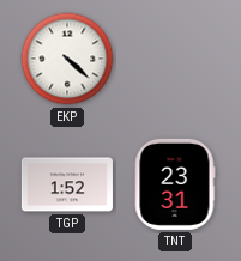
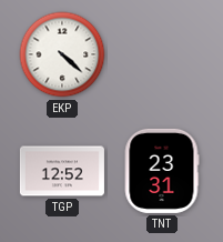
TGP: 1:52 -> 12:52 (62, 171)
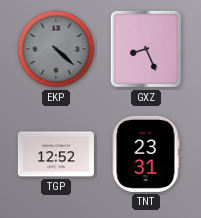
EKP dial: white -> grey (56, 49)
GXZ: none -> 8:26 (146, 49)
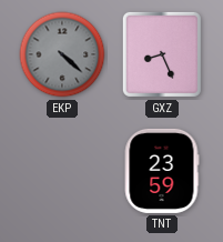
TGP: 12:52 -> none (56, 154)
TNT: 23:31 -> 23:59 (162, 171)
